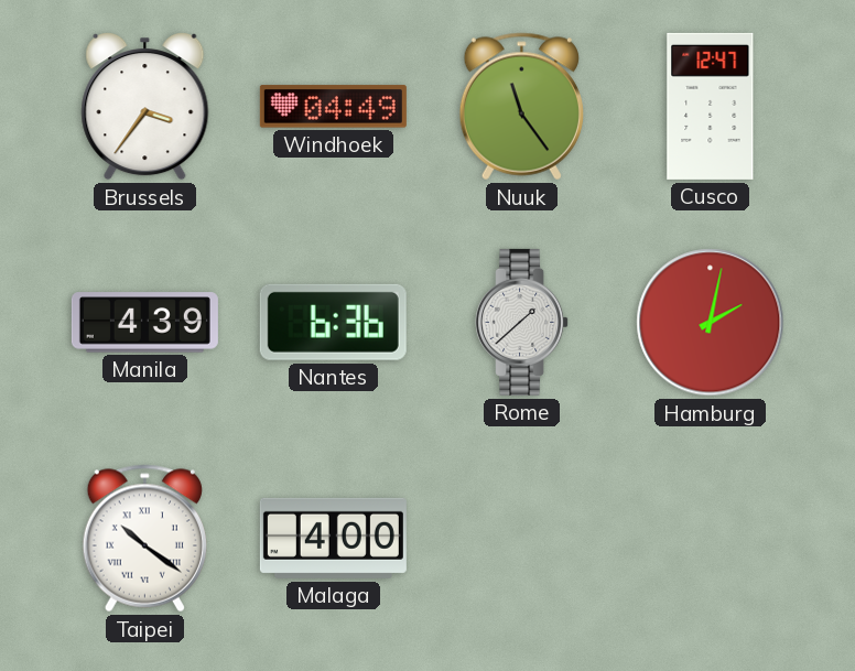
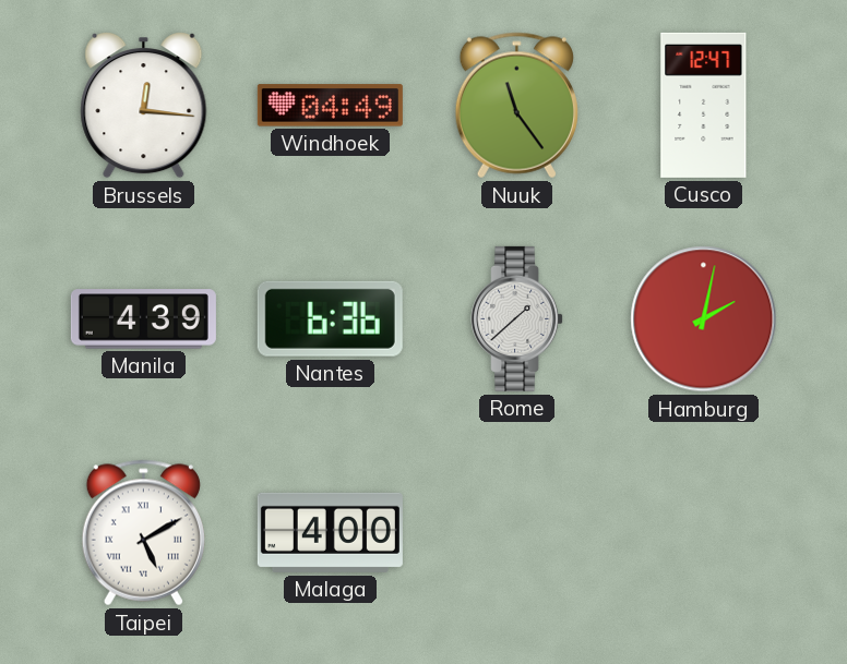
Brussels: 3:36 -> 12:16 (144, 106)
Taipei: 10:21 -> 5:10 (143, 533)
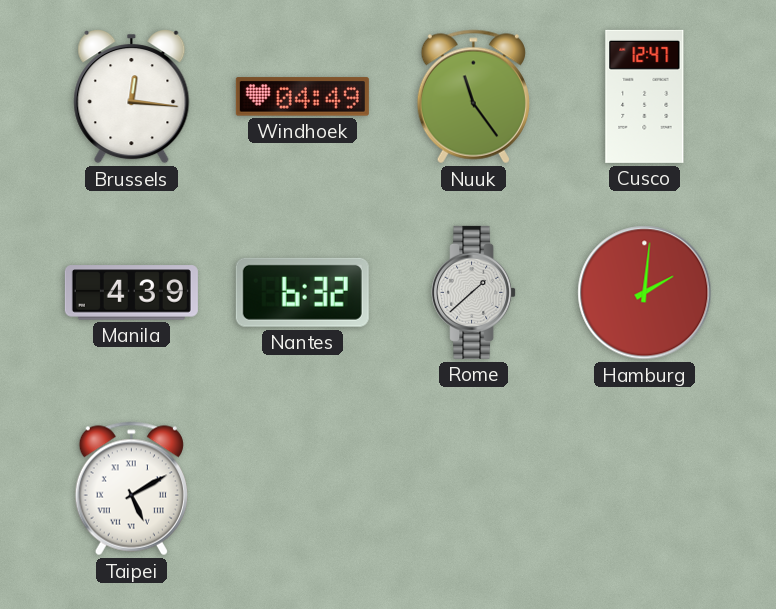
Nantes: 6:36 -> 6:32 (302, 292)
Hamburg: 2:02 -> 2:01 (645, 293)
Malaga: 4:00 -> none (330, 532)
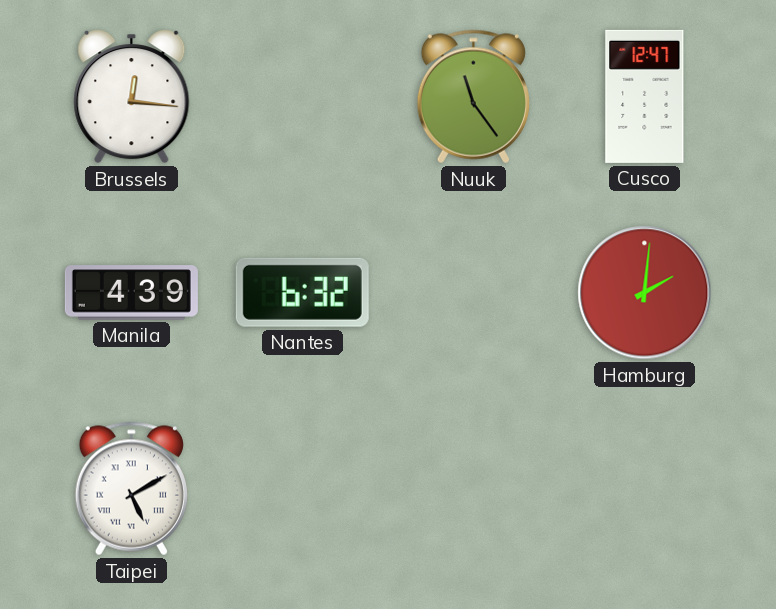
Windhoek: 04:49 -> none (302, 97)
Rome: 1:38 -> none (474, 292)
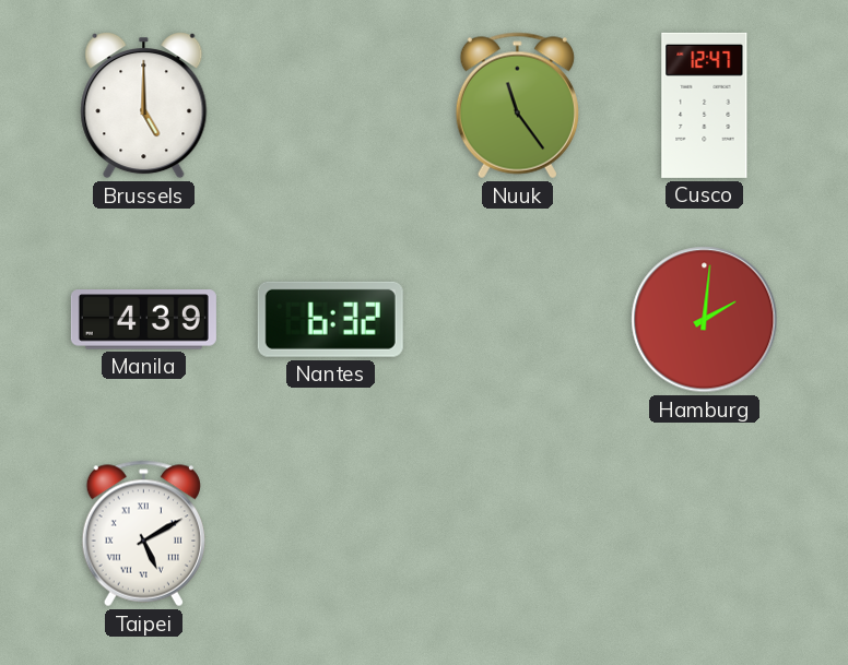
Brussels: 12:16 -> 5:00 (144, 106)
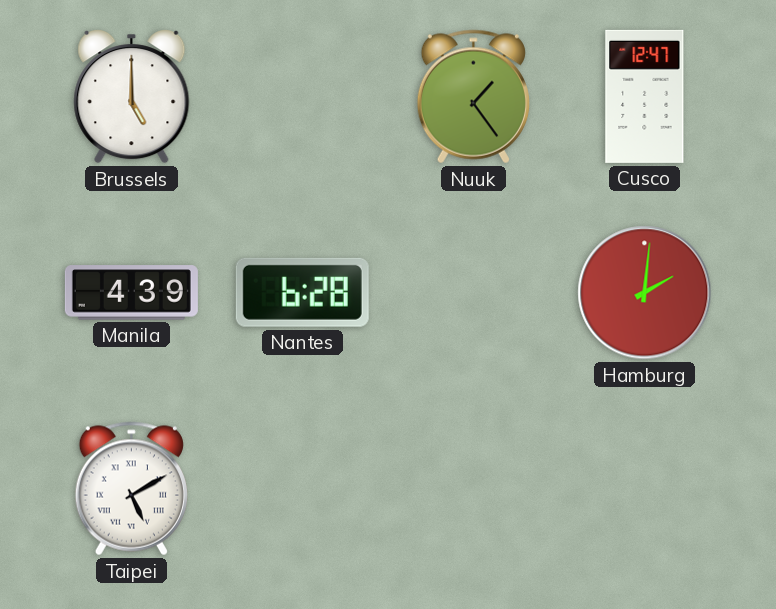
Nuuk: 11:24 -> 1:24 (473, 97)
Nantes: 6:32 -> 6:28 (302, 292)
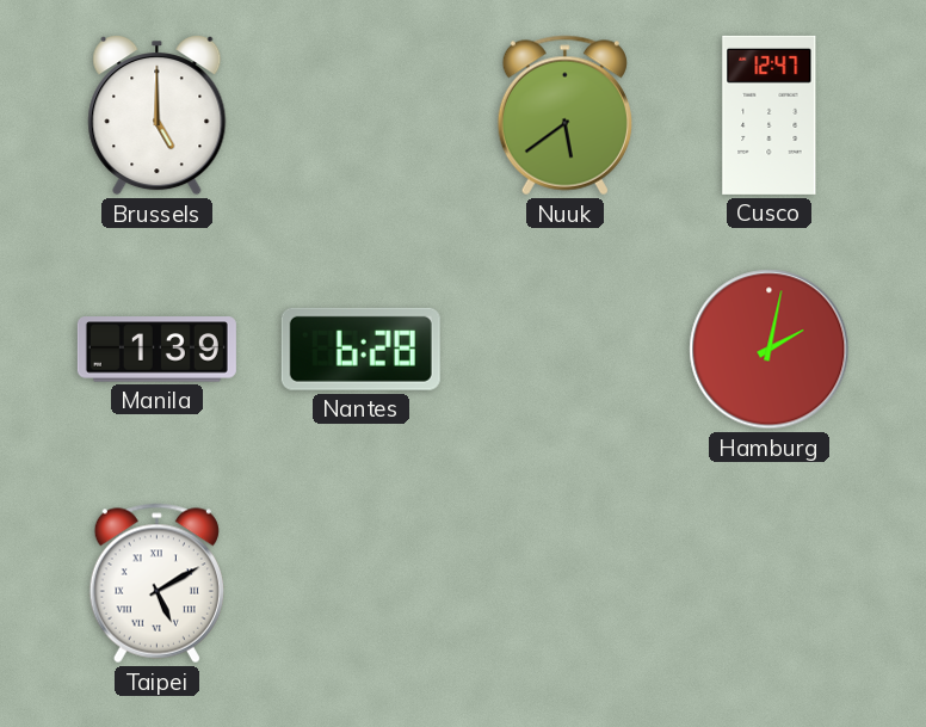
Nuuk: 1:24 -> 5:39 (564, 116)
Manila: 4:39 -> 1:39 (156, 350)
Hamburg: 2:01 -> 2:02 (770, 350)
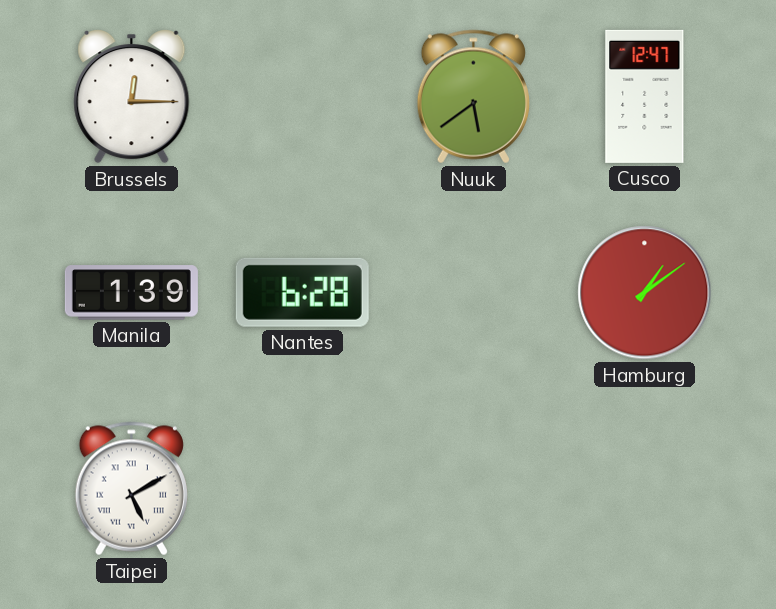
Brussels: 5:00 -> 12:15 (132, 97)
Hamburg: 2:02 -> 1:09 (645, 293)
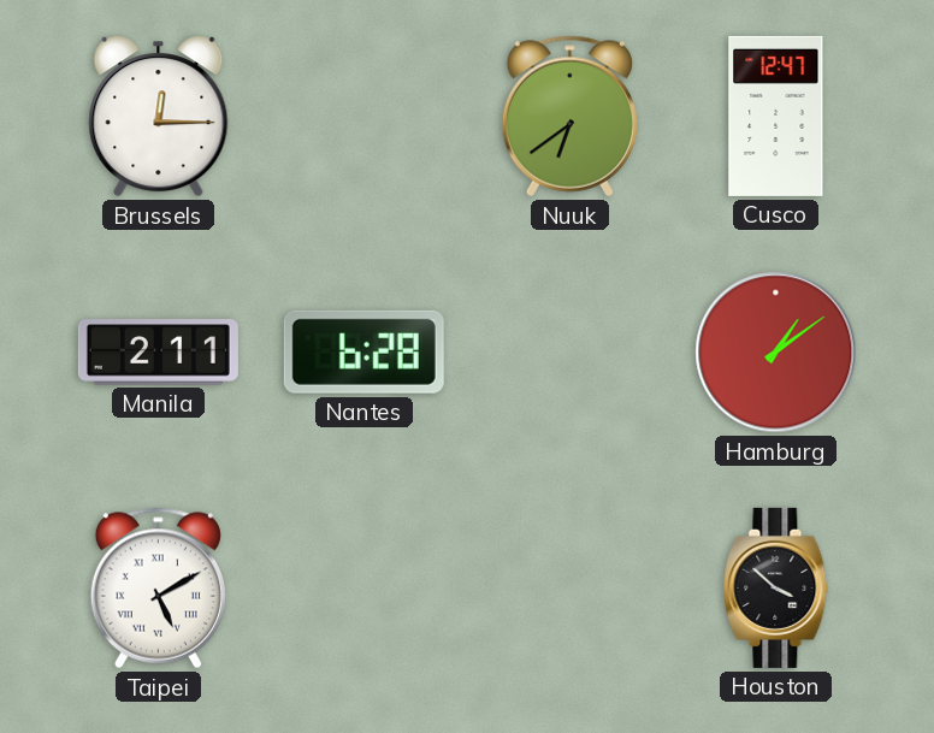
Nuuk: 5:39 -> 6:39 (569, 117)
Manila: 1:39 -> 2:11 (158, 353)
Houston: none -> 3:52 (776, 587)
